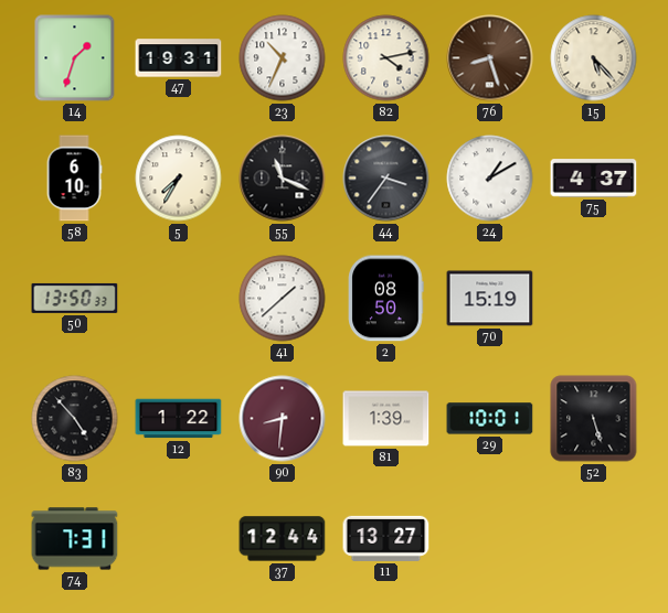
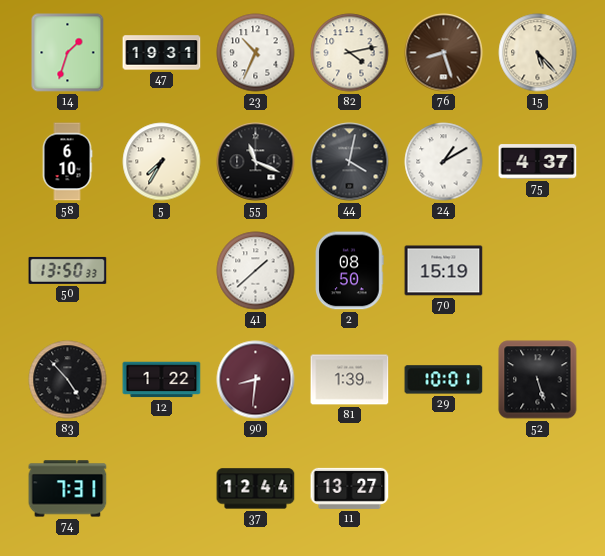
44: 3:36 -> 4:02 (350, 162)
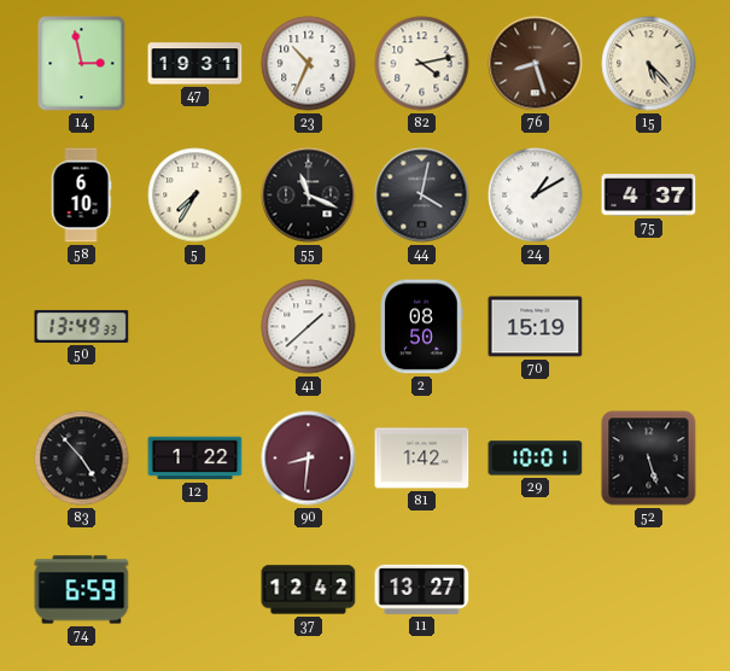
14: 1:33 -> 2:58 (82, 64)
50: 13:50 -> 13:49 (82, 326)
81: 1:39 -> 1:42 (422, 459)
74: 7:31 -> 6:59 (82, 590)
37: 12:44 -> 12:42 (309, 590)
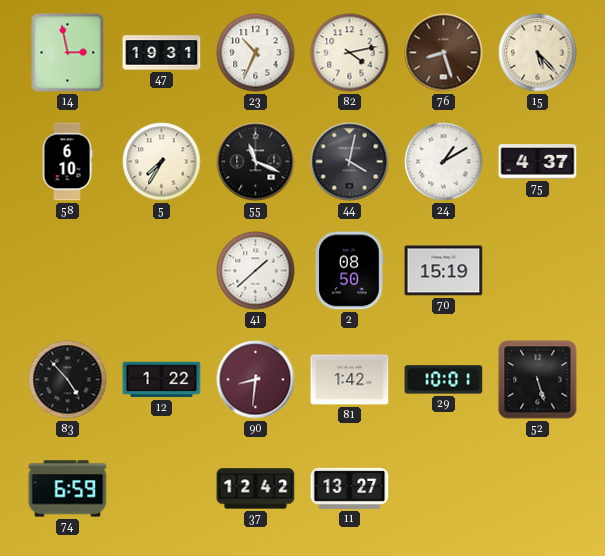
50: 13:49 -> none (82, 326)
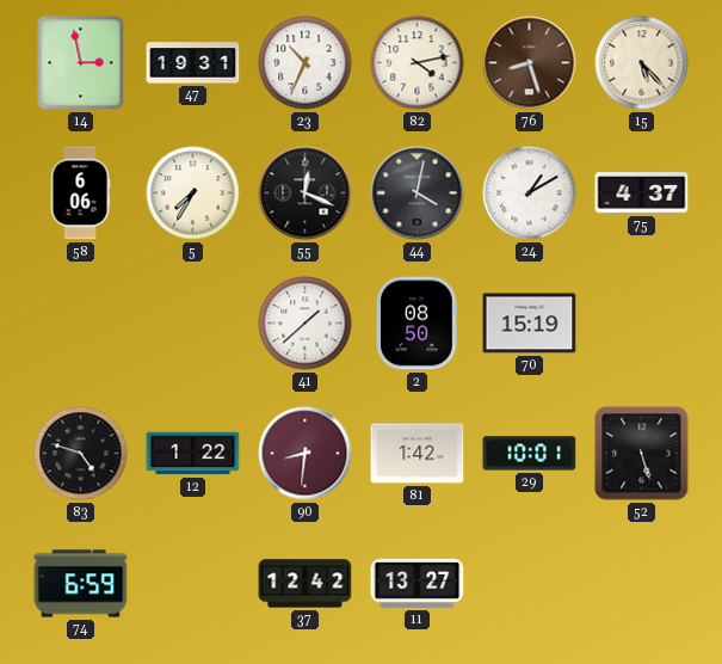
58: 6:10 -> 6:06 (80, 193)
55: 11:19 -> 12:19 (306, 193)
83: 4:53 -> 4:48 (81, 454)
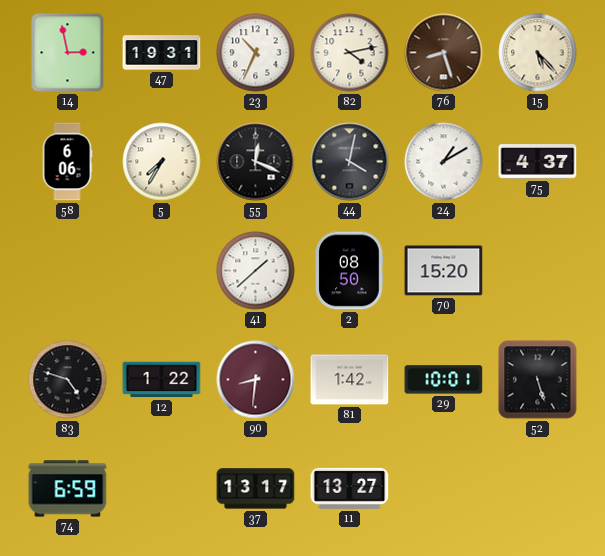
70: 15:19 -> 15:20 (444, 271)
37: 12:42 -> 13:17 (256, 489)
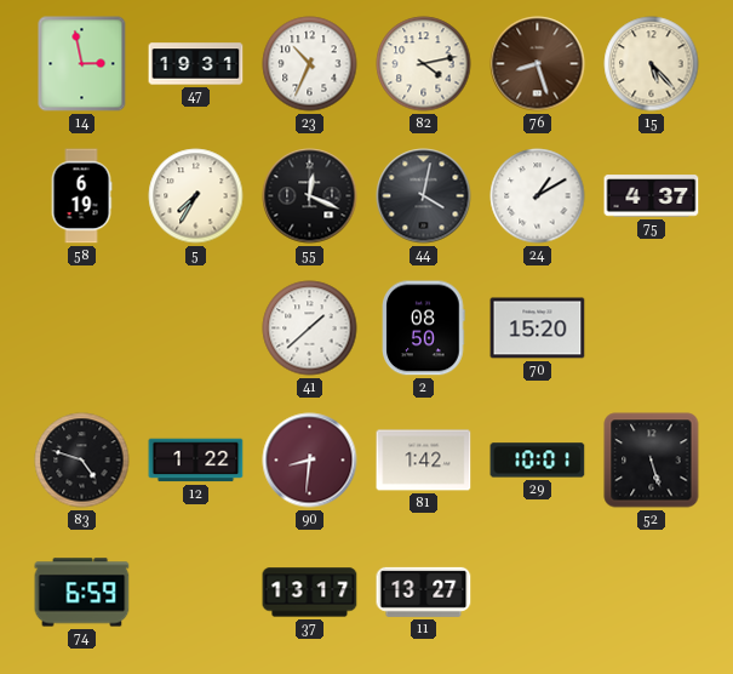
58: 6:06 -> 6:19 (81, 196)
